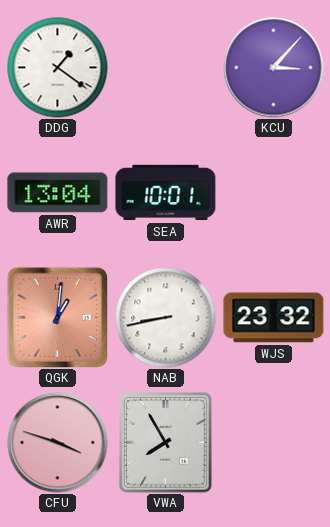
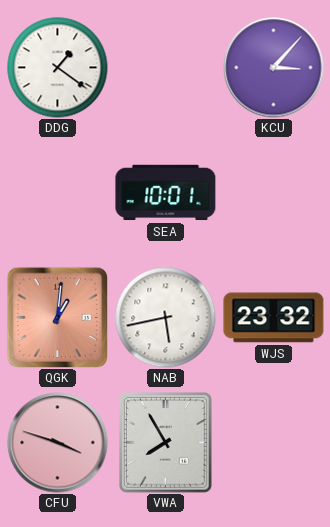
AWR: 13:04 -> none (58, 193)
NAB: 8:43 -> 5:43 (166, 318)
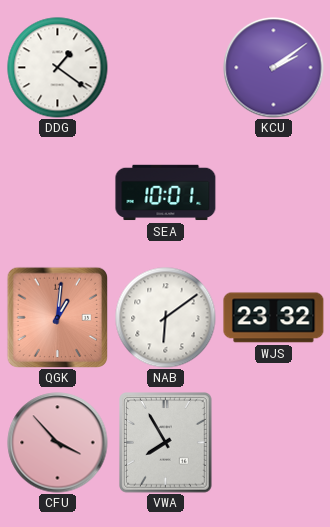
KCU: 3:07 -> 2:09 (274, 68)
NAB: 5:43 -> 6:09 (166, 318)
CFU: 3:48 -> 3:53 (58, 443)
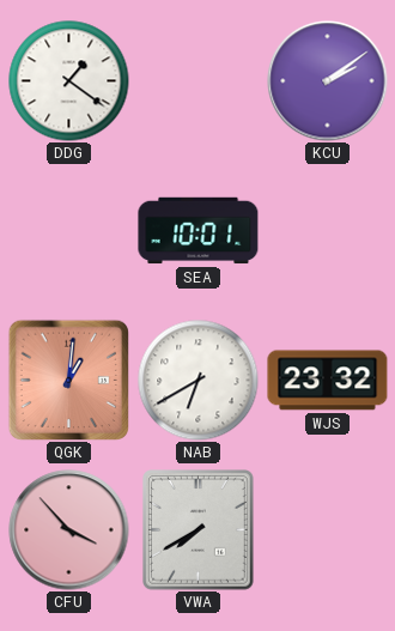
NAB: 6:09 -> 6:40 (199, 381)
VWA: 7:55 -> 7:40 (199, 530)
